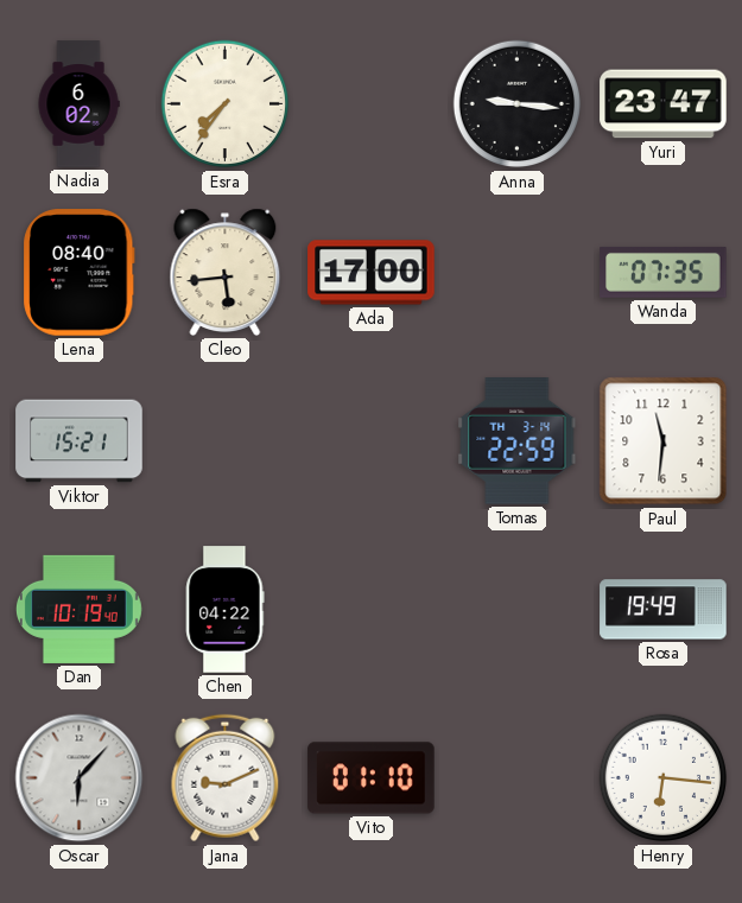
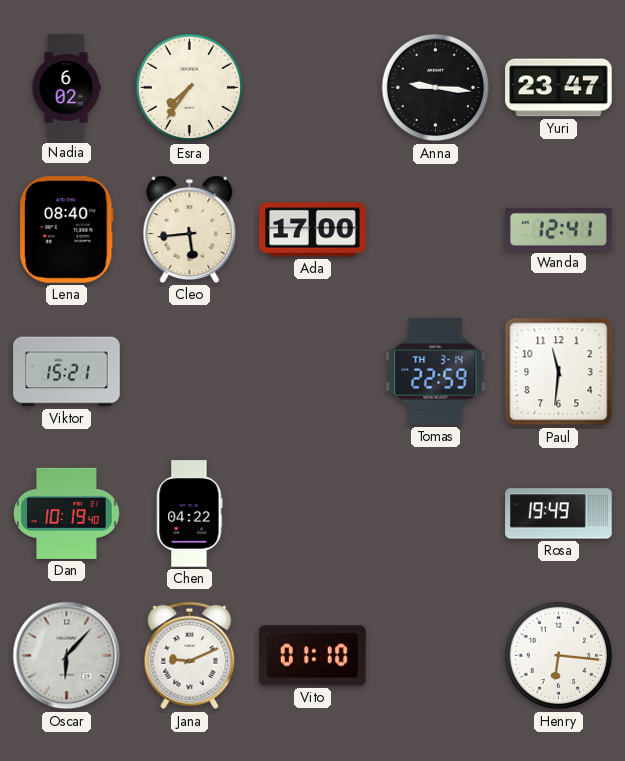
Wanda: 07:35 -> 12:41 (559, 229)
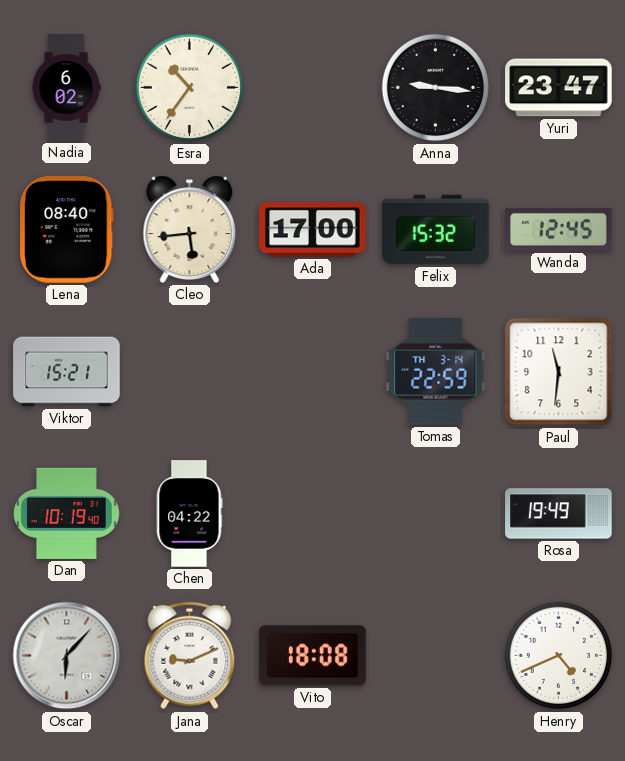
Esra: 7:36 -> 10:36 (190, 88)
Felix: none -> 15:32 (436, 230)
Wanda: 12:41 -> 12:45 (559, 229)
Vito: 01:10 -> 18:08 (313, 656)
Henry: 6:16 -> 4:41 (559, 656)
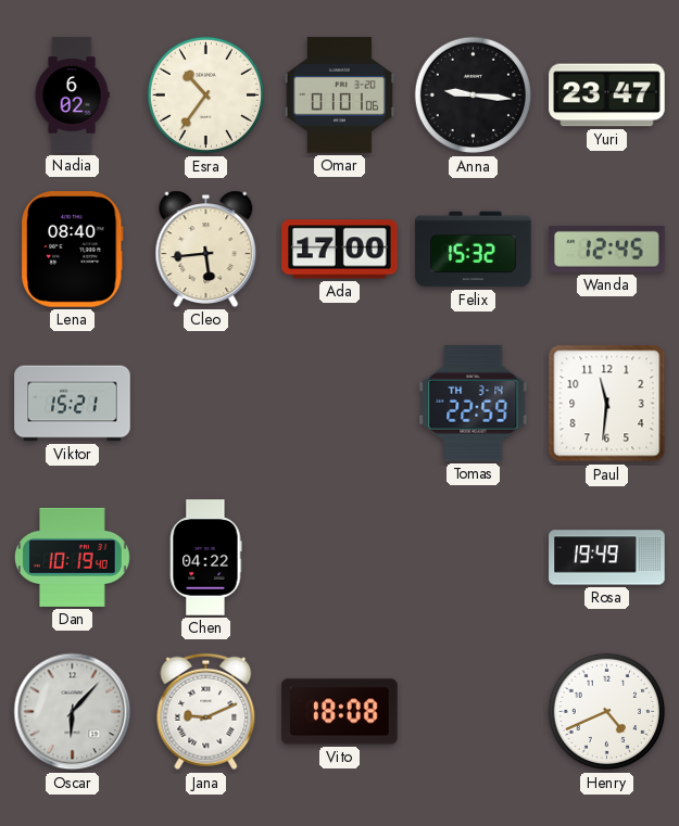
Omar: none -> 01:01 (339, 96)
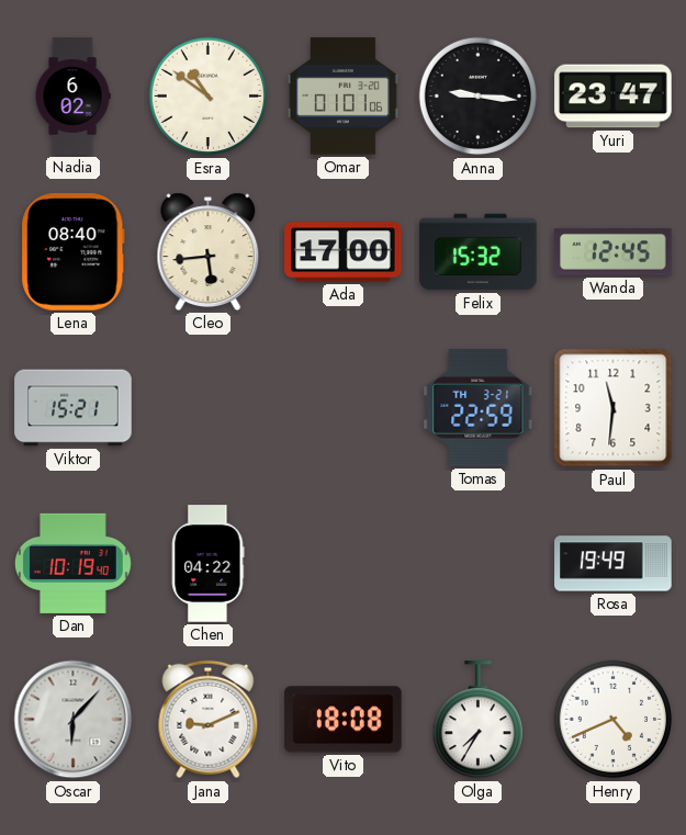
Esra: 10:36 -> 10:51 (209, 97)
Tomas date: TH 3-14 -> TH 3-21 (479, 408)
Olga: none -> 7:35 (477, 720)
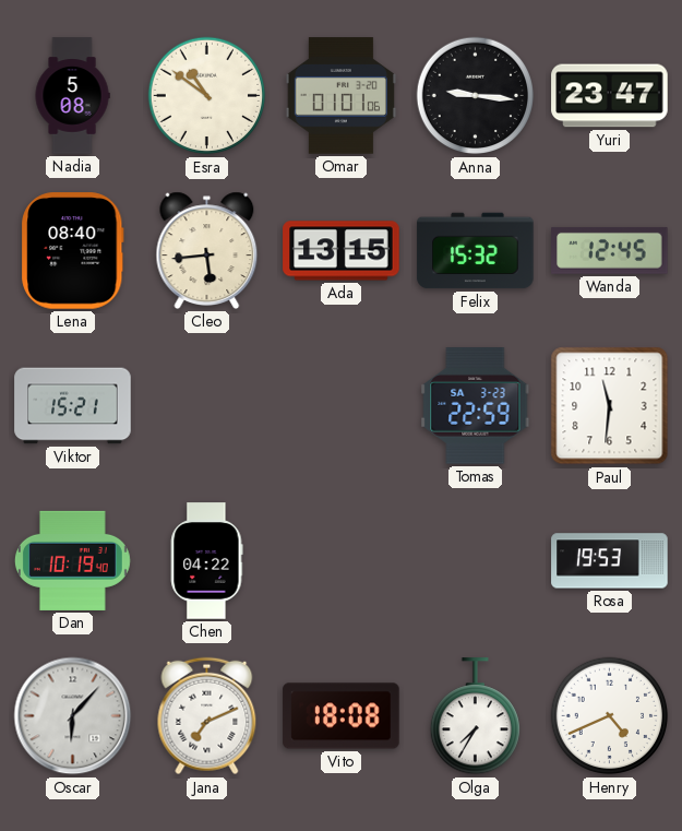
Nadia: 6:02 -> 5:08 (72, 96)
Ada: 17:00 -> 13:15 (342, 251)
Tomas date: TH 3-21 -> SA 3-23 (476, 406)
Rosa: 19:49 -> 19:53 (610, 561)
Jana: 9:11 -> 7:11 (207, 716)
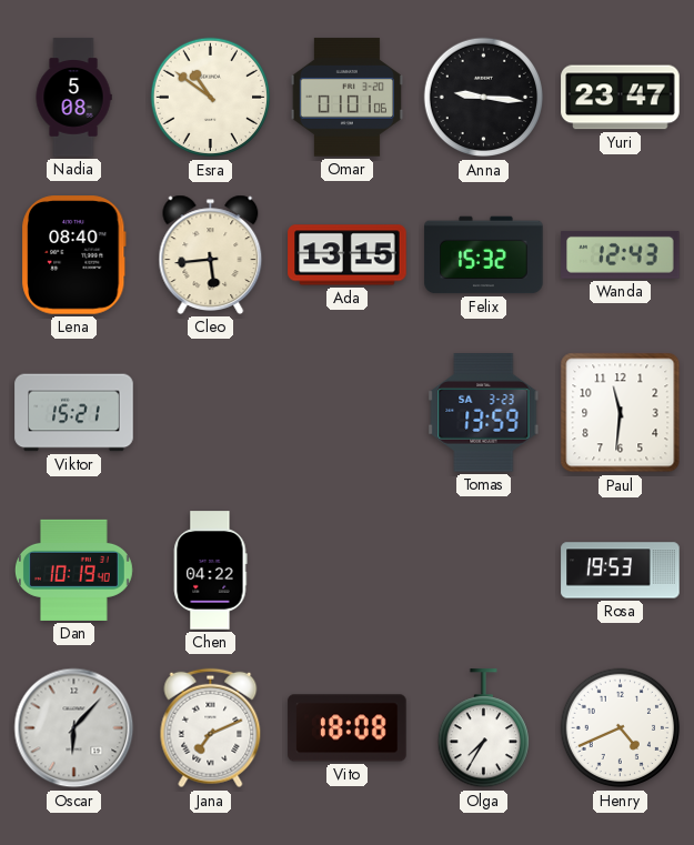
Wanda: 12:45 -> 12:43 (621, 254)
Tomas: 22:59 -> 13:59 (484, 413)
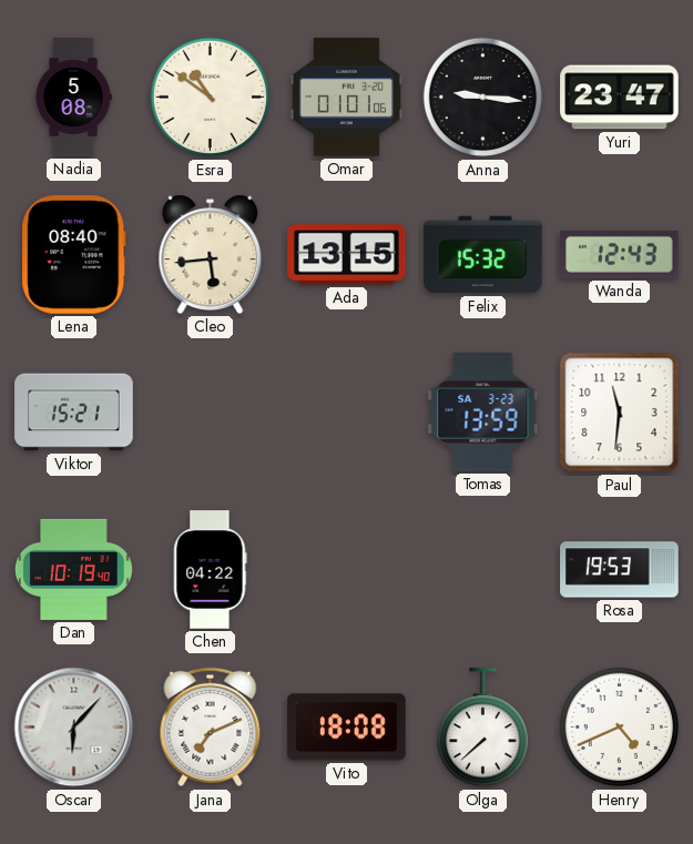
Olga: 7:35 -> 7:38 (482, 728)
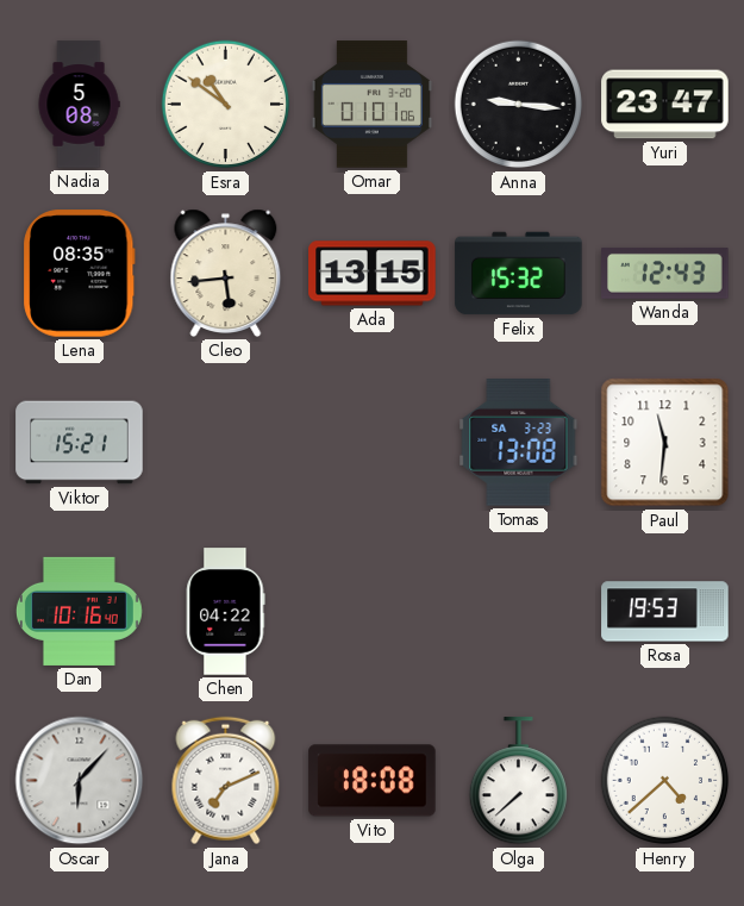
Lena: 08:40 -> 08:35 (80, 274)
Tomas: 13:59 -> 13:08 (519, 443)
Dan: 10:19 -> 10:16 (79, 611)
Henry: 4:41 -> 4:38 (665, 781)
